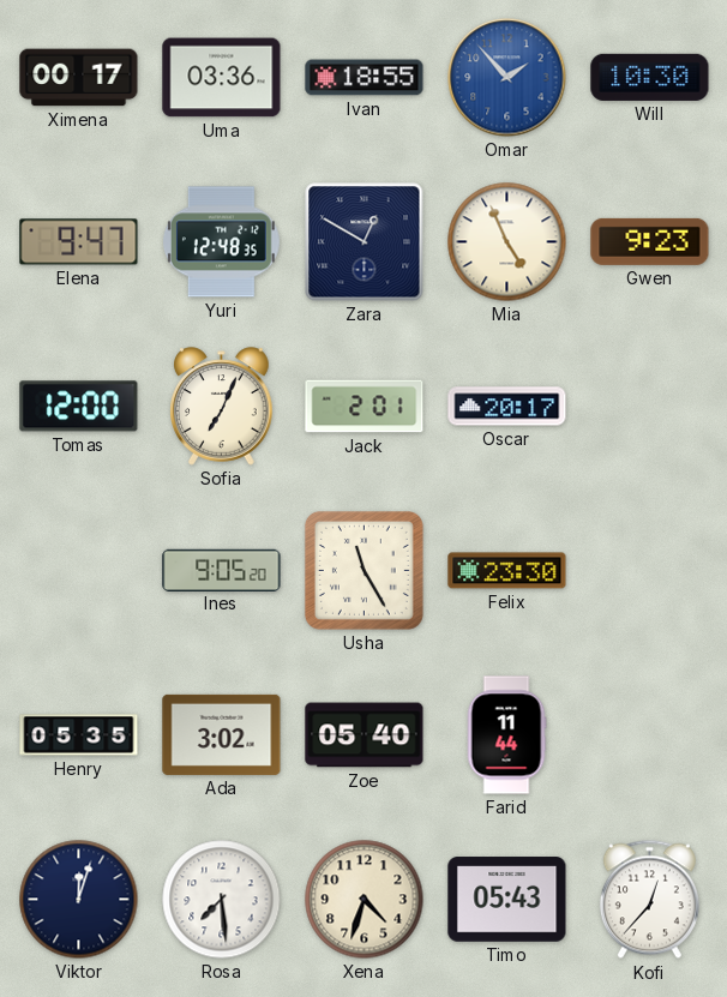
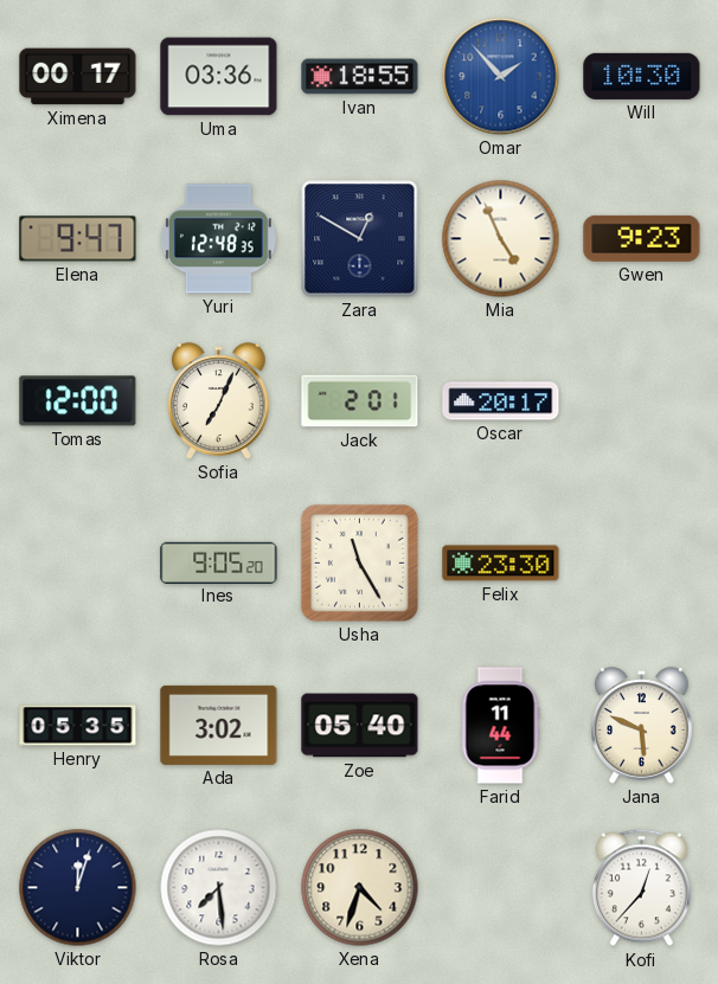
Jana: none -> 5:49 (642, 726)
Timo: 05:43 -> none (507, 900)
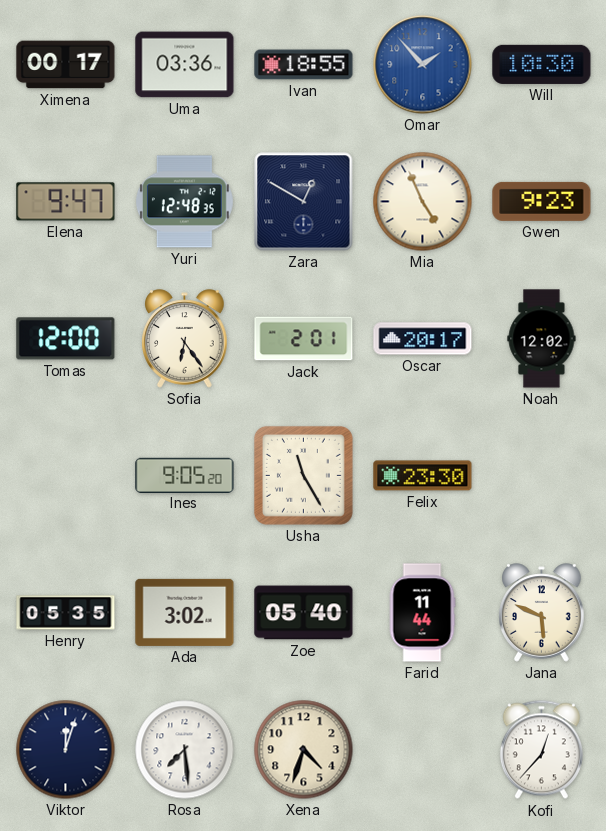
Sofia: 7:04 -> 6:24 (185, 339)
Noah: none -> 12:02 (542, 339)
